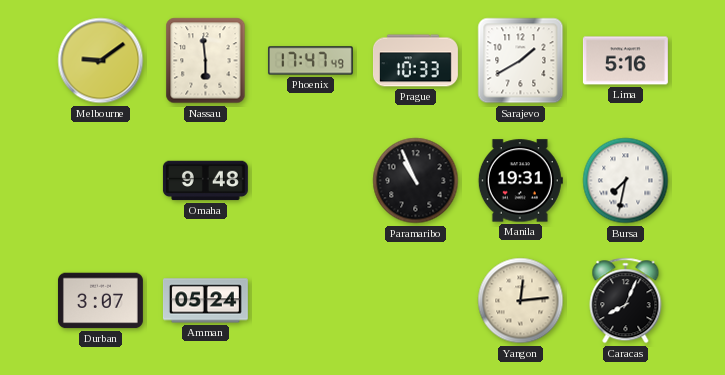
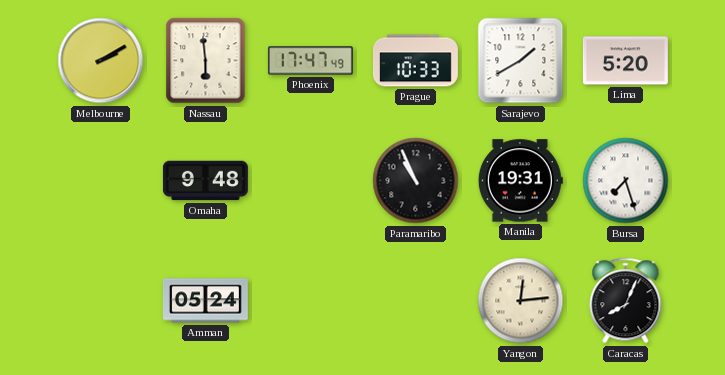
Melbourne: 9:09 -> 2:10 (101, 61)
Lima: 5:16 -> 5:20 (625, 61)
Bursa: 7:32 -> 7:27 (626, 181)
Durban: 3:07 -> none (100, 301)
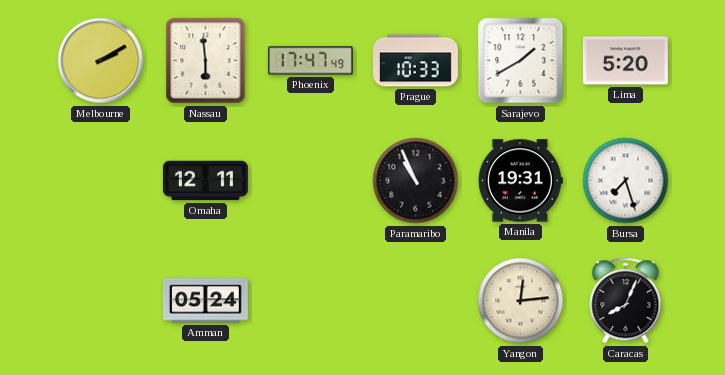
Omaha: 9:48 -> 12:11 (205, 181)
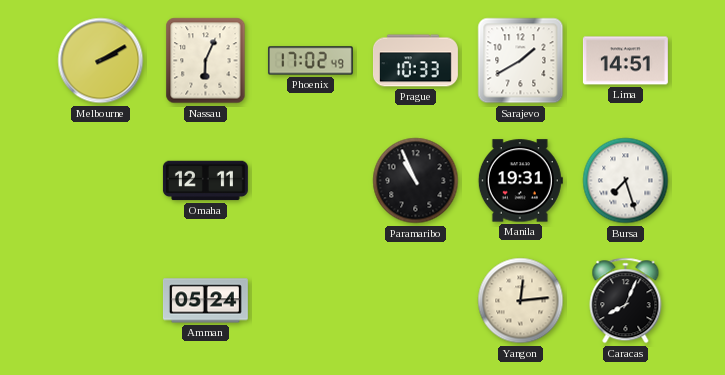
Nassau: 5:59 -> 6:04 (206, 61)
Phoenix: 17:47 -> 17:02 (310, 61)
Lima: 5:20 -> 14:51 (625, 61)
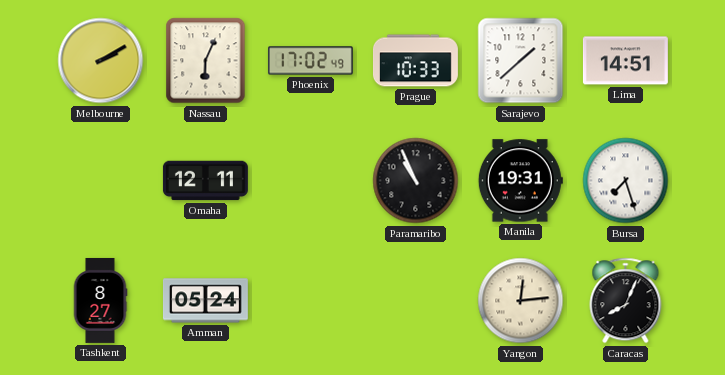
Sarajevo: 1:40 -> 1:38 (521, 61)
Tashkent: none -> 8:27 (100, 300)
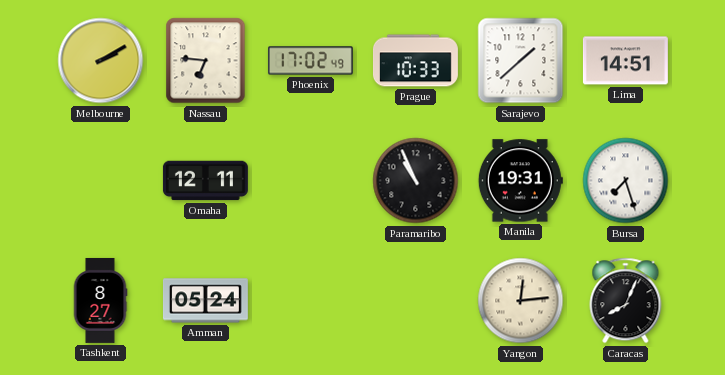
Nassau: 6:04 -> 6:46 (206, 61)
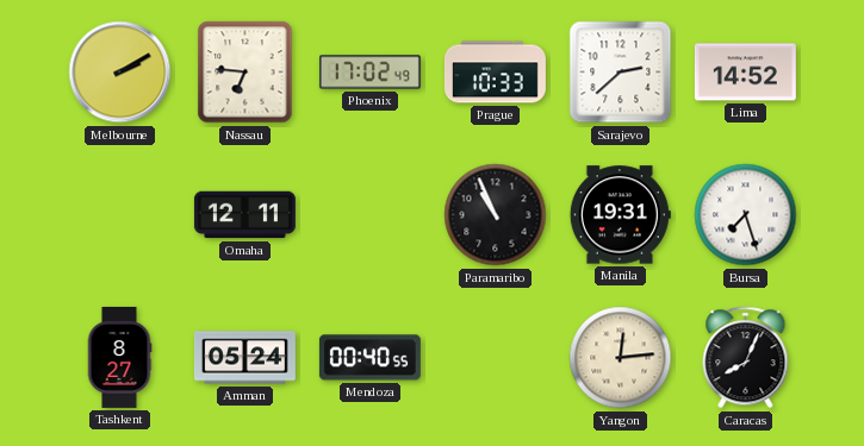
Sarajevo: 1:38 -> 2:38 (621, 73)
Lima: 14:51 -> 14:52 (745, 73)
Mendoza: none -> 00:40 (369, 358)
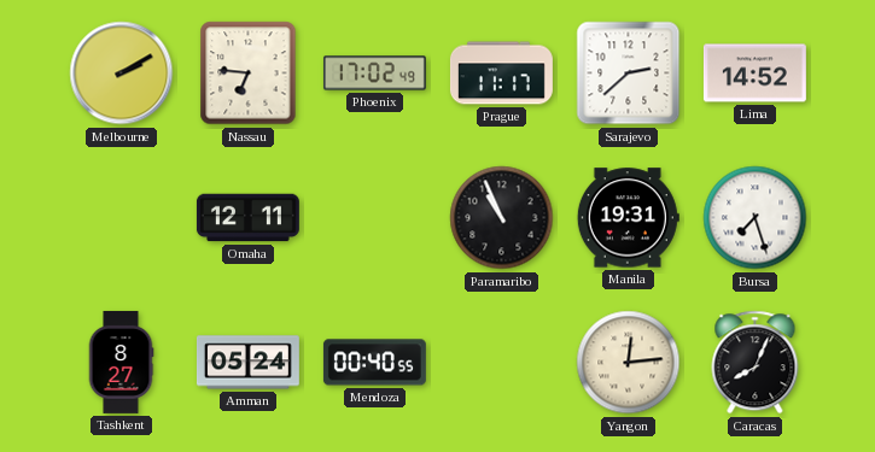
Prague: 10:33 -> 11:17 (501, 74)
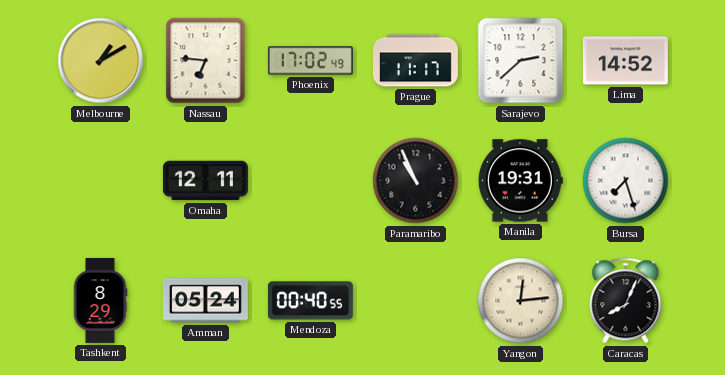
Melbourne: 2:10 -> 1:10 (101, 61)
Tashkent: 8:27 -> 8:29 (100, 300)
